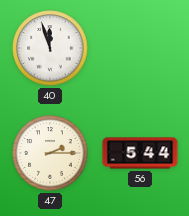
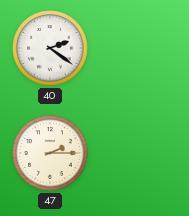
40: 11:57 -> 2:21 (50, 48)
56: 5:44 -> none (140, 153)
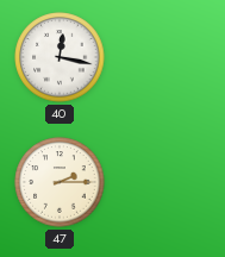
40: 2:21 -> 12:17 (60, 57)
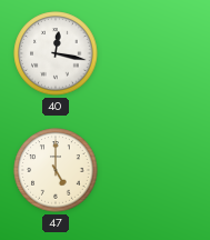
47: 2:15 -> 5:00 (56, 170)
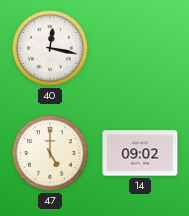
14: none -> 09:02 (140, 153)
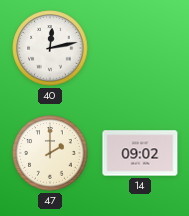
40: 12:17 -> 12:13 (50, 48)
47: 5:00 -> 2:00 (50, 153)
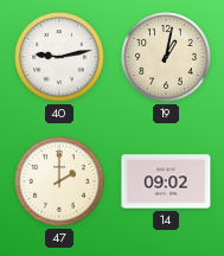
40: 12:13 -> 9:13 (59, 57)
19: none -> 1:02 (166, 57)
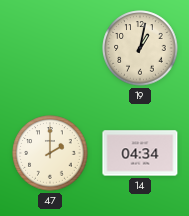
40: 9:13 -> none (59, 57)
14: 09:02 -> 04:34 (140, 153)
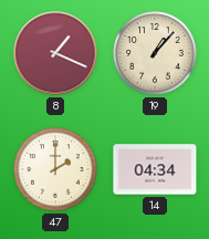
8: none -> 1:19 (55, 53)
19: 1:02 -> 1:07 (155, 53)
